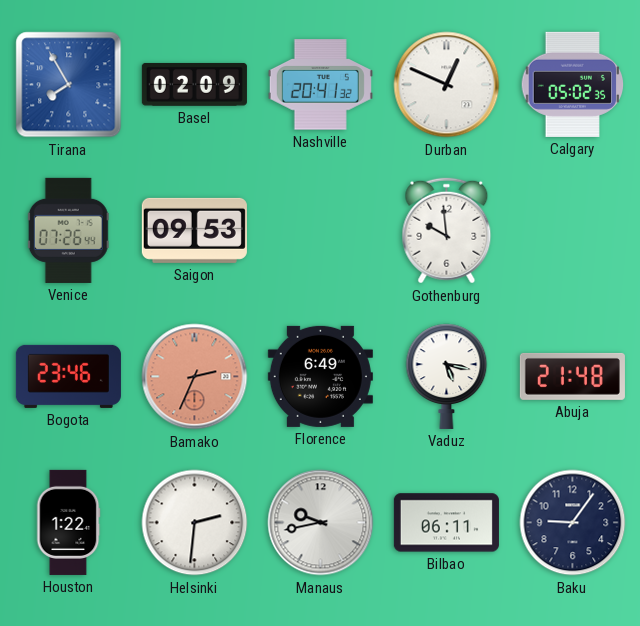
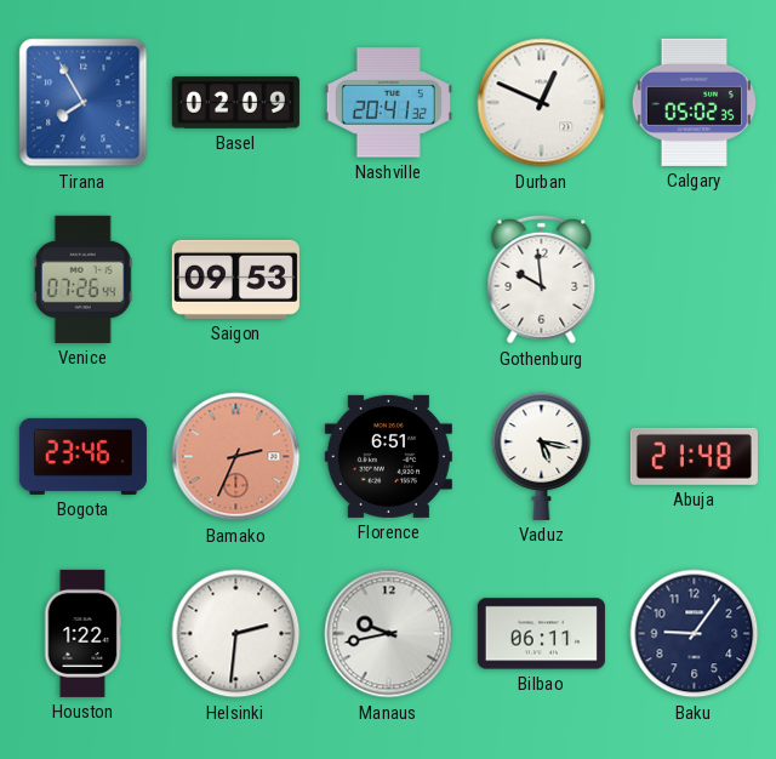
Florence: 6:49 -> 6:51 (388, 456)
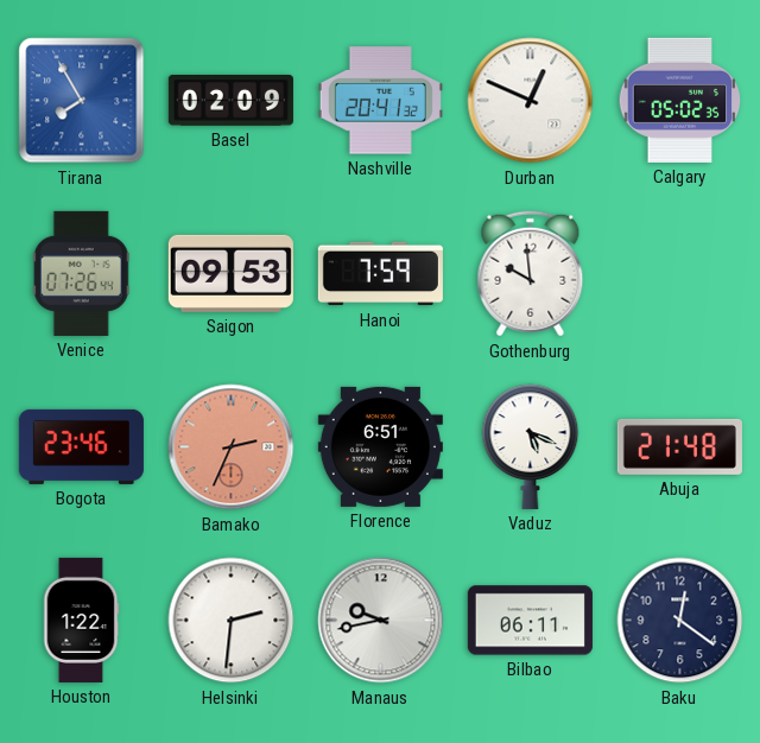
Hanoi: none -> 7:59 (380, 274)
Vaduz: 5:17 -> 5:19 (531, 446)
Baku: 9:06 -> 12:21 (680, 621)
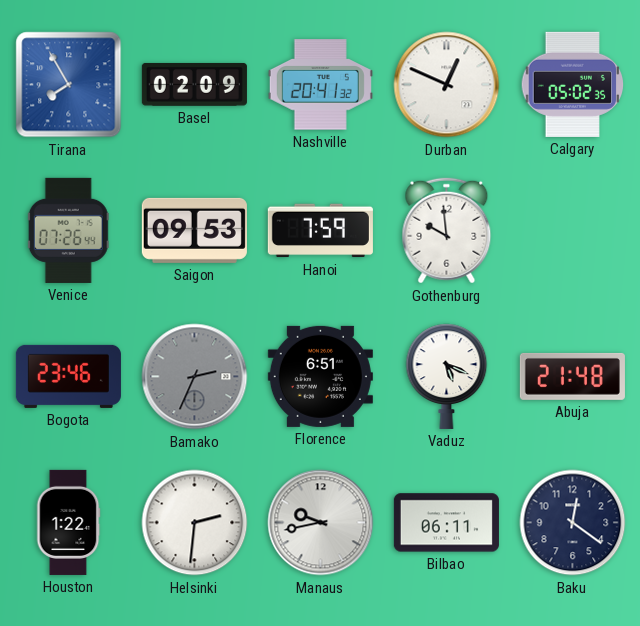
Bamako dial: salmon -> grey (195, 377)
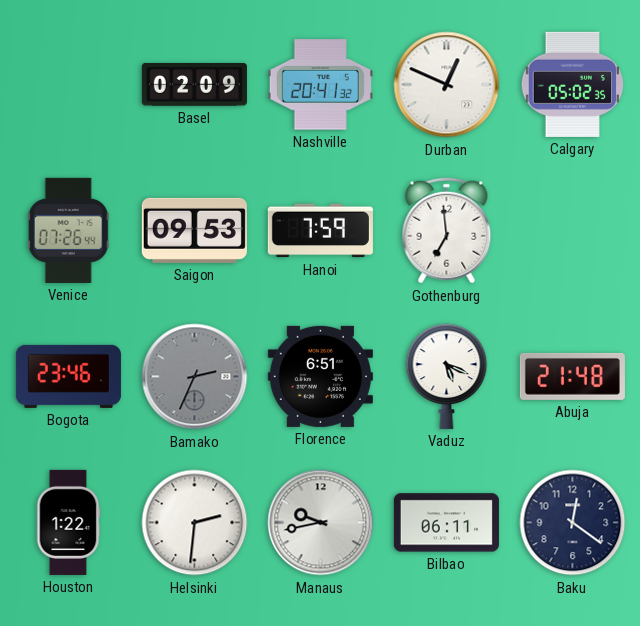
Tirana: 7:55 -> none (69, 85)
Gothenburg: 9:59 -> 6:59 (447, 231)
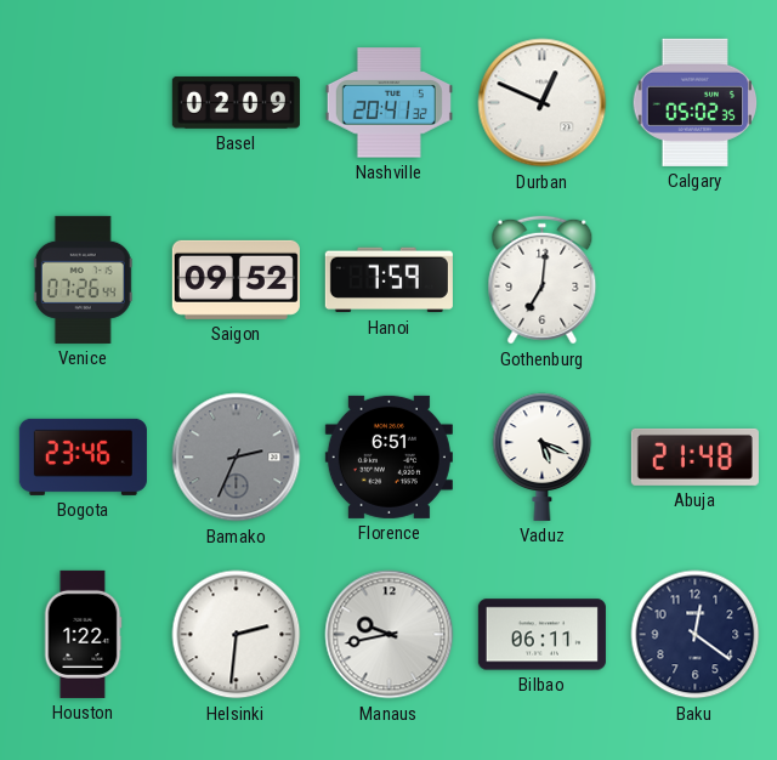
Saigon: 09:53 -> 09:52 (236, 279)
Gothenburg: 6:59 -> 7:01 (543, 280)
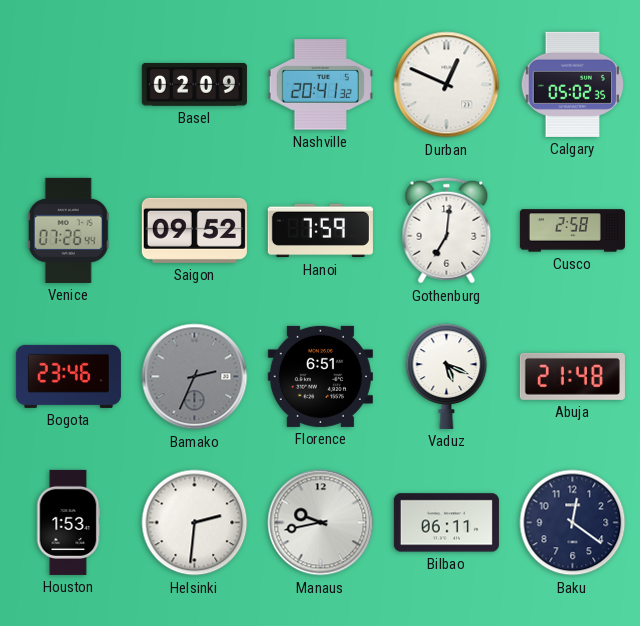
Cusco: none -> 2:58 (572, 231)
Houston: 1:22 -> 1:53 (68, 522)
